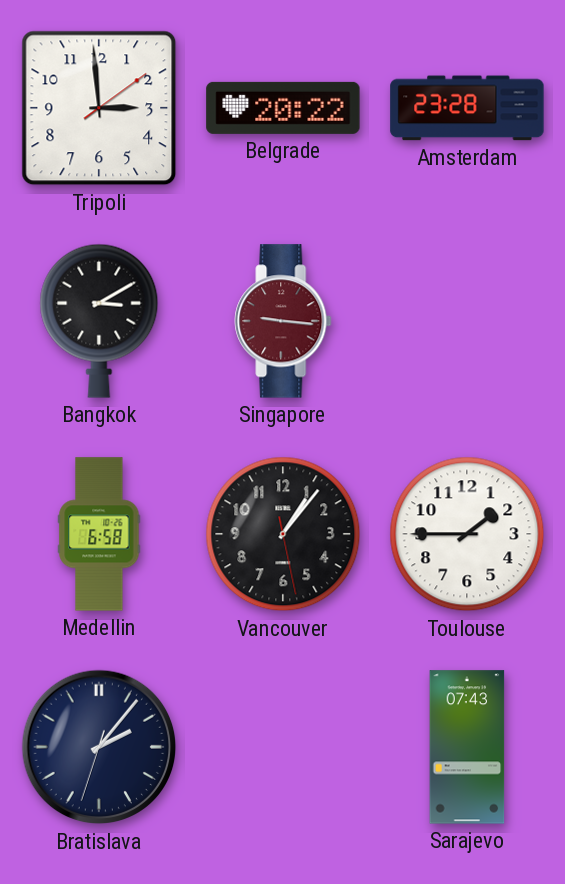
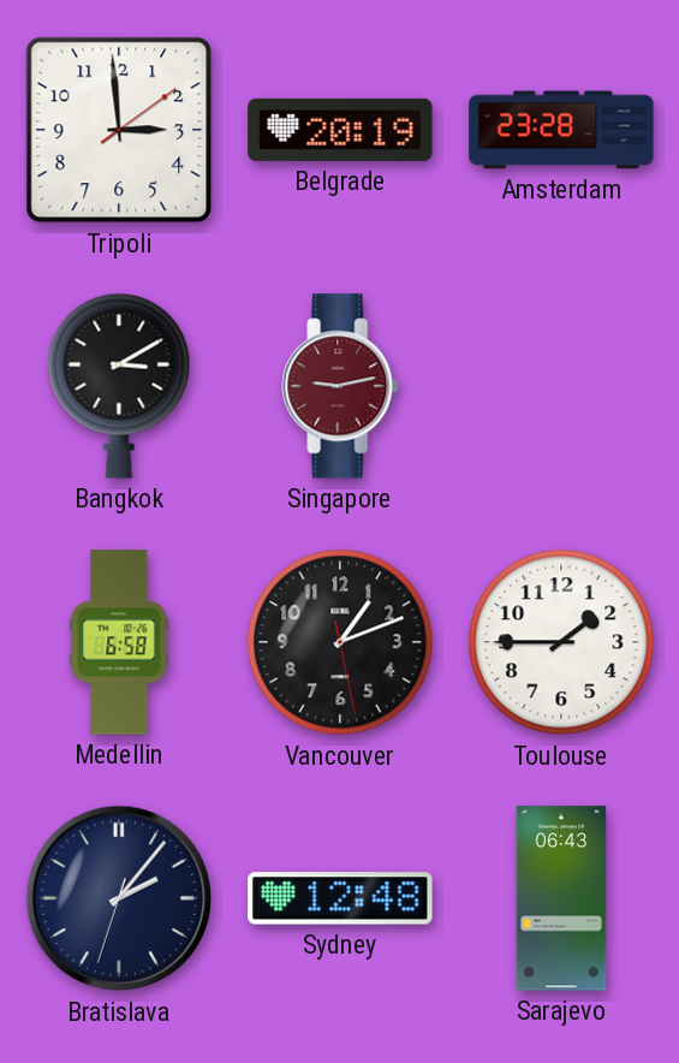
Belgrade: 20:22 -> 20:19 (340, 130)
Singapore: 9:16 -> 9:13 (340, 386)
Vancouver: 1:06 -> 1:11 (340, 642)
Sydney: none -> 12:48 (340, 898)
Sarajevo: 07:43 -> 06:43 (561, 898)
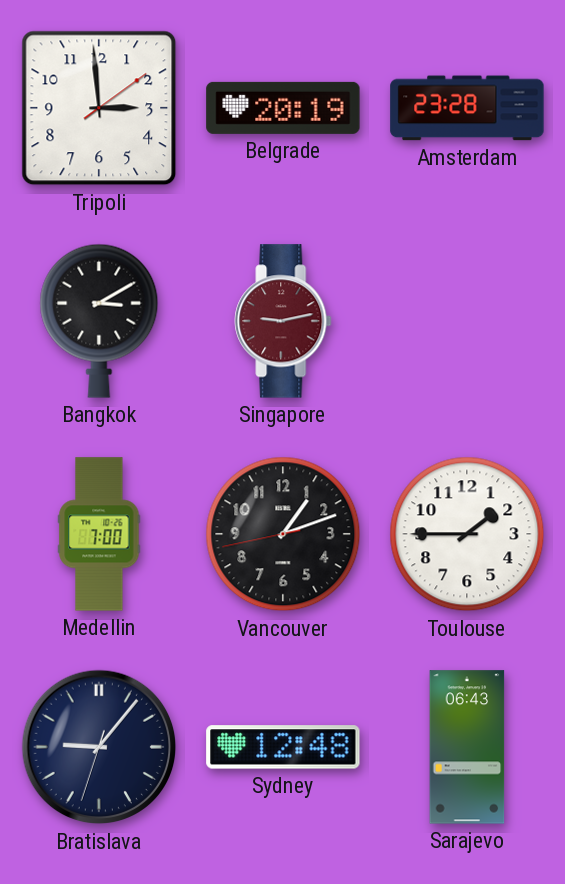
Medellin: 6:58 -> 7:00 (99, 534)
Vancouver: 1:11:28 -> 1:11:43 (283, 534)
Bratislava: 2:06 -> 9:06 (99, 747)
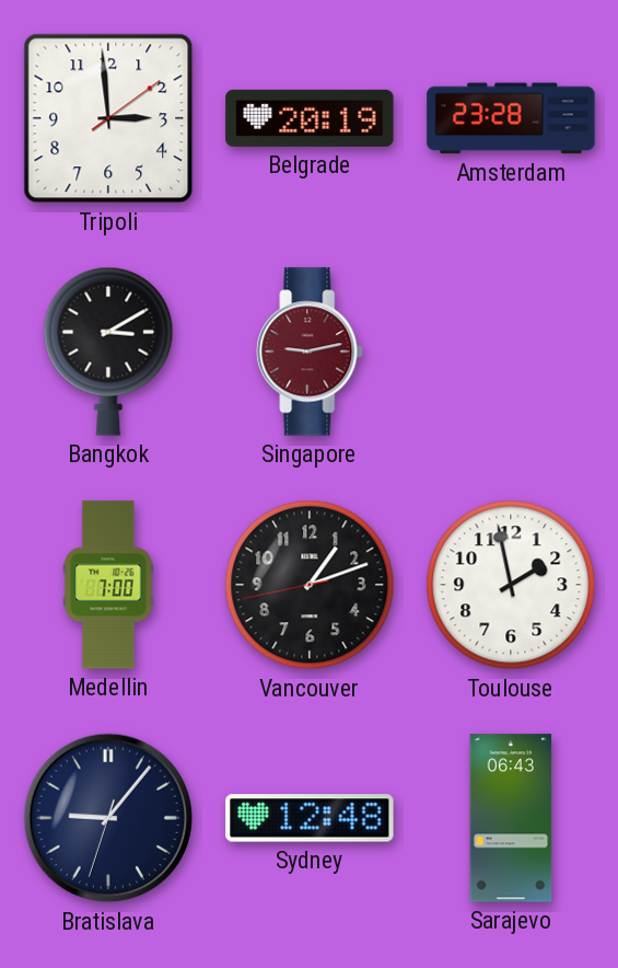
Toulouse: 1:45 -> 1:58 (511, 585)
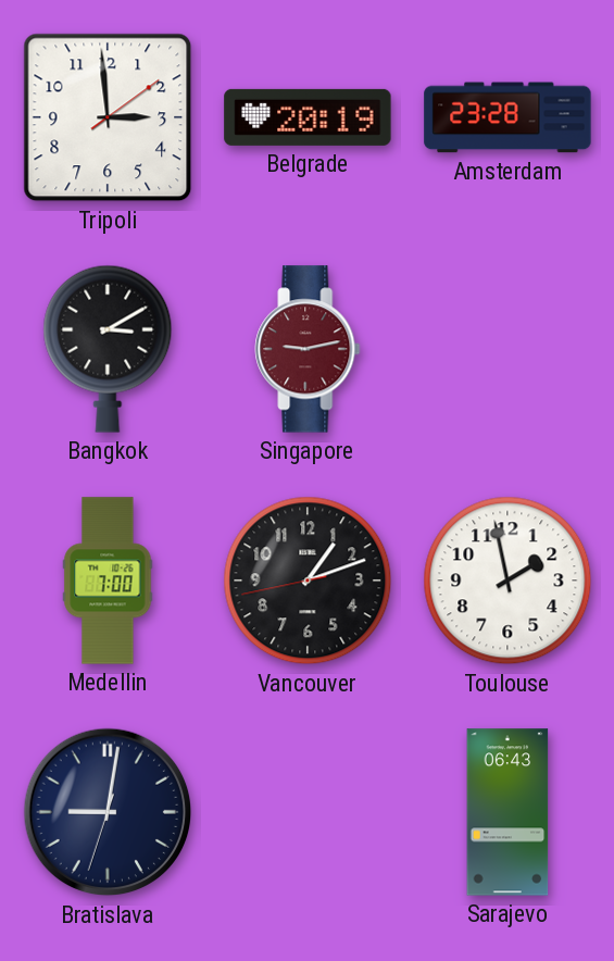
Bratislava: 9:06 -> 9:01 (108, 812)
Sydney: 12:48 -> none (310, 818)
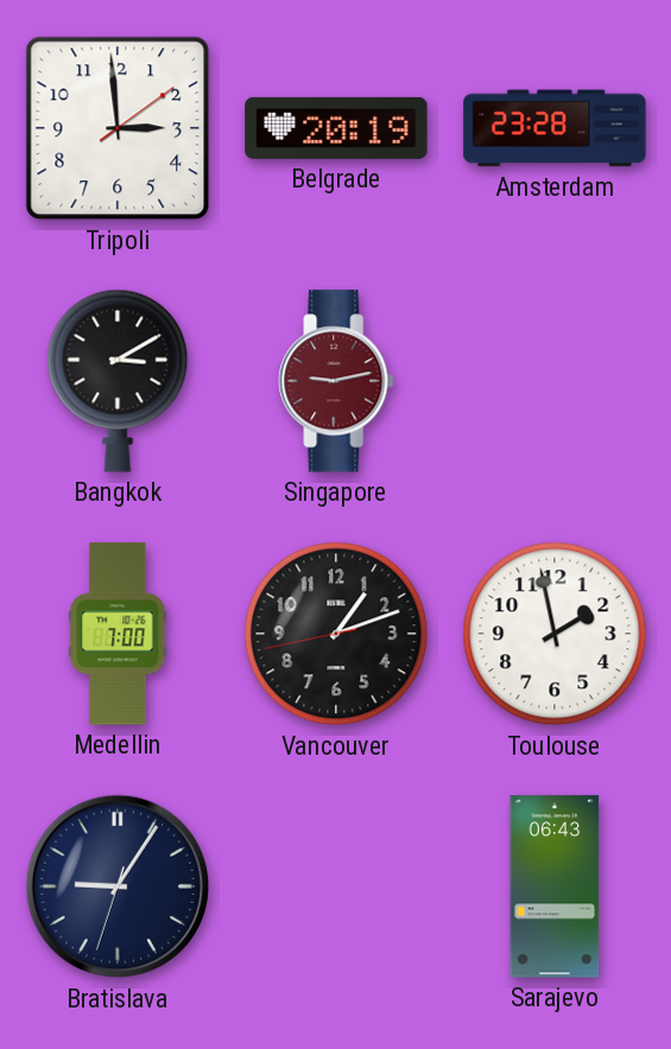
Bratislava: 9:01 -> 9:05 (118, 886)
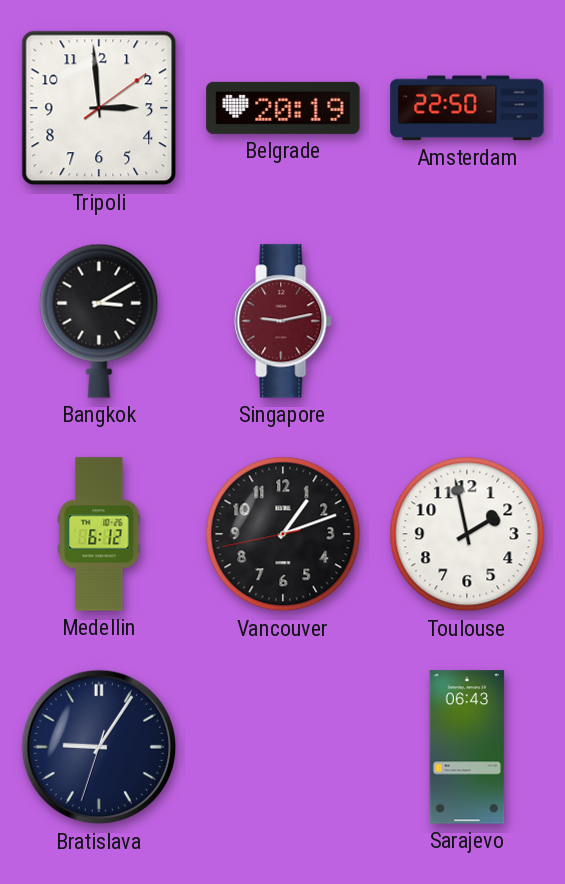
Amsterdam: 23:28 -> 22:50 (467, 108)
Medellin: 7:00 -> 6:12 (99, 534)
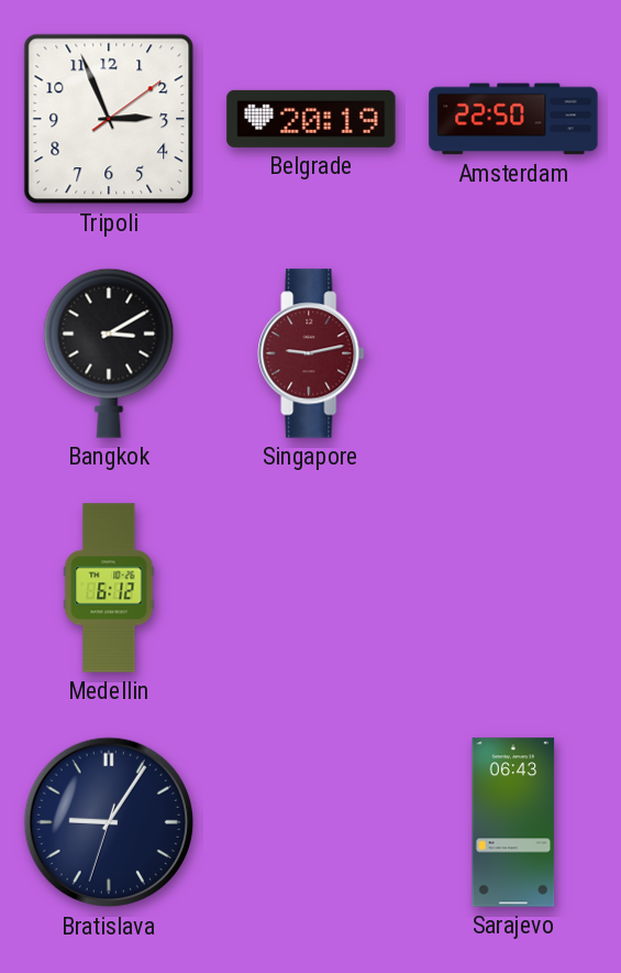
Tripoli: 2:59 -> 2:56 (109, 119)
Vancouver: 1:11 -> none (283, 534)
Toulouse: 1:58 -> none (467, 534)
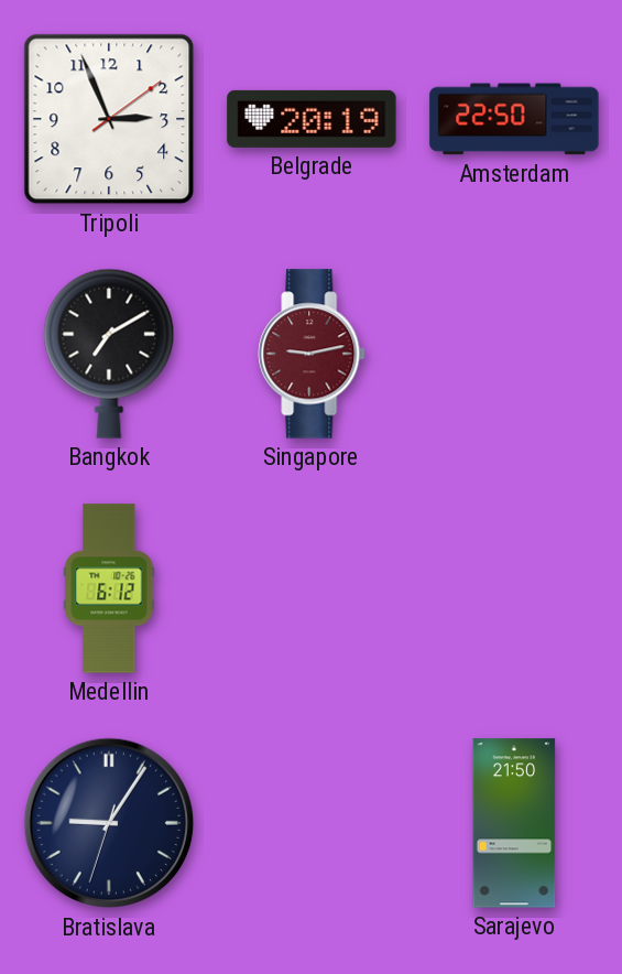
Bangkok: 3:10 -> 7:10 (109, 354)
Sarajevo: 06:43 -> 21:50 (514, 823)
